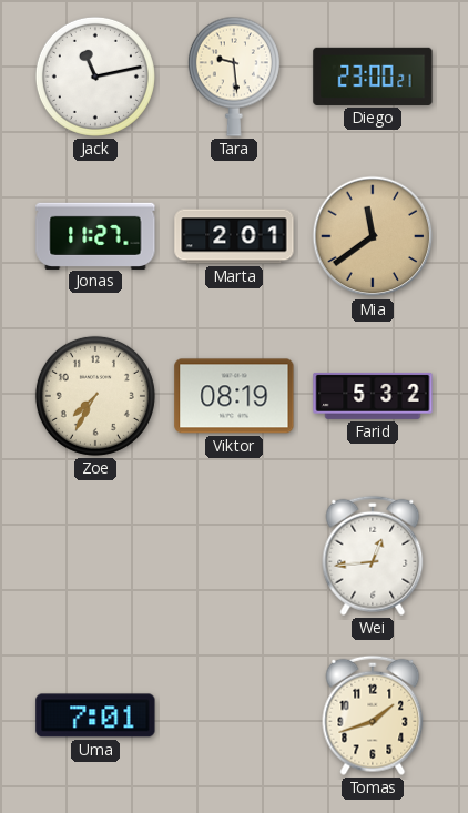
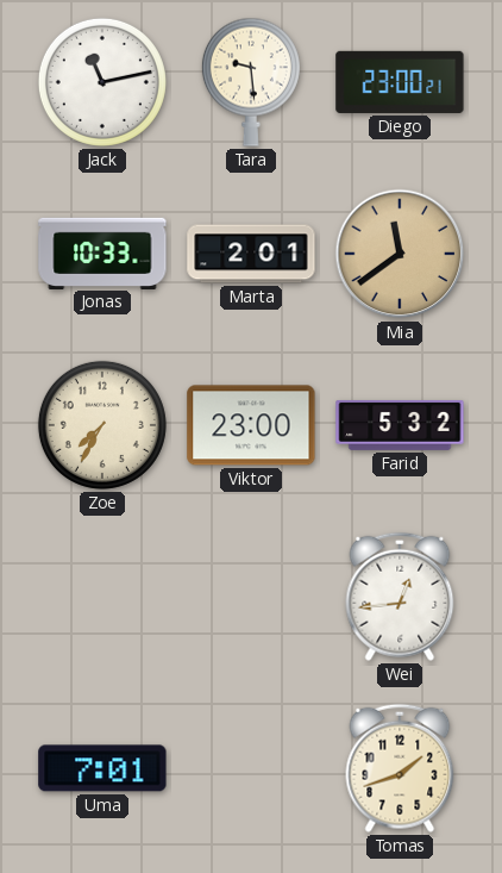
Jonas: 11:27 -> 10:33 (102, 252)
Viktor: 08:19 -> 23:00 (251, 425)
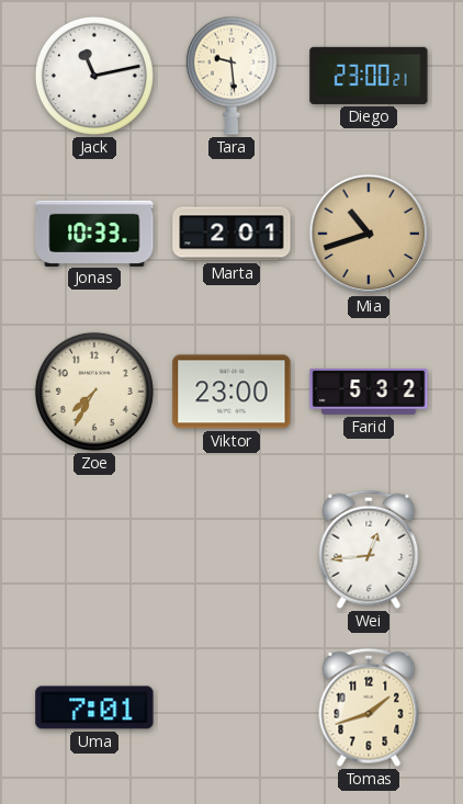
Mia: 11:39 -> 10:42 (369, 234)
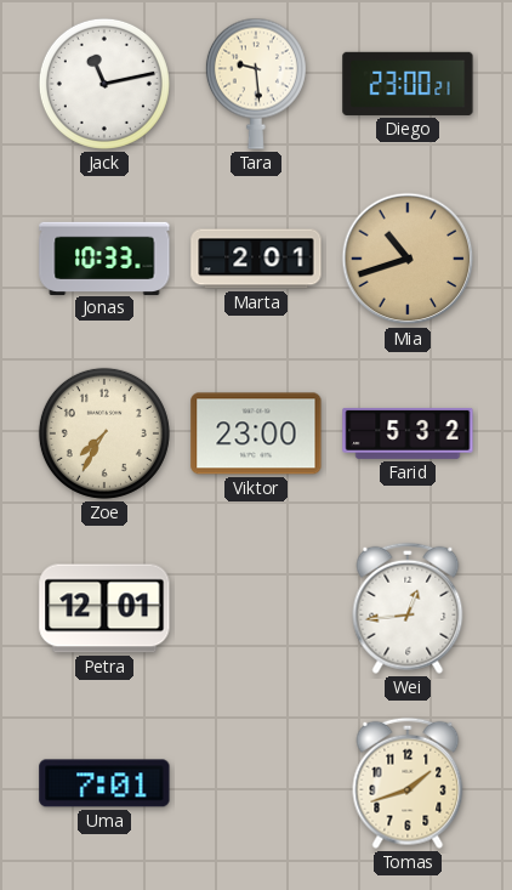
Petra: none -> 12:01 (104, 608)
